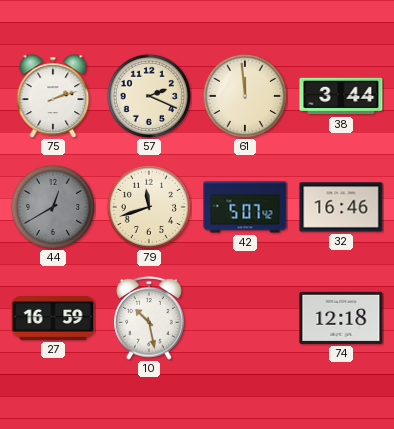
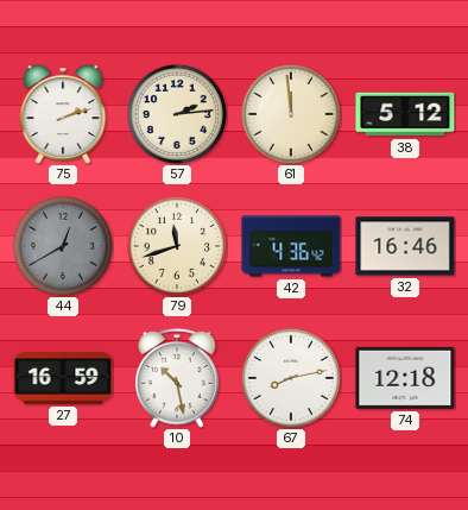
57: 2:19 -> 2:14 (177, 114)
38: 3:44 -> 5:12 (405, 114)
42: 5:07 -> 4:36 (291, 246)
67: none -> 8:13 (291, 378)
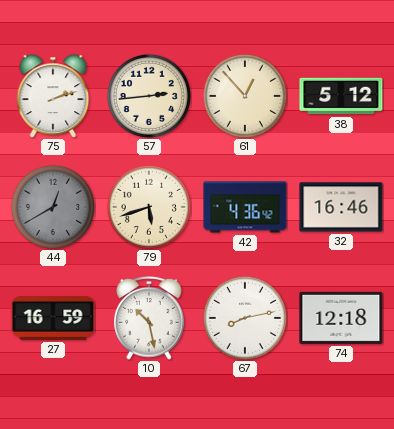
57: 2:14 -> 2:44 (149, 96)
61: 11:59 -> 12:53 (245, 96)
79: 11:42 -> 5:42 (149, 207)
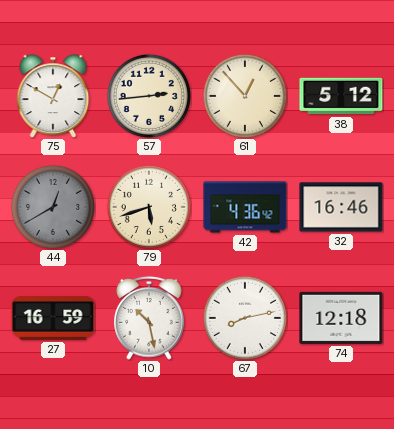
75: 2:12 -> 12:50 (53, 96)
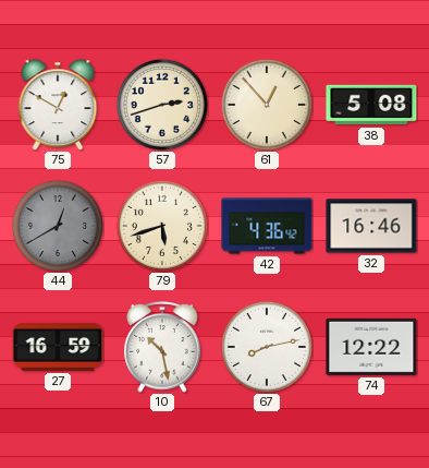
57: 2:44 -> 2:42 (162, 105)
38: 5:12 -> 5:08 (371, 105)
74: 12:18 -> 12:22 (371, 347)
